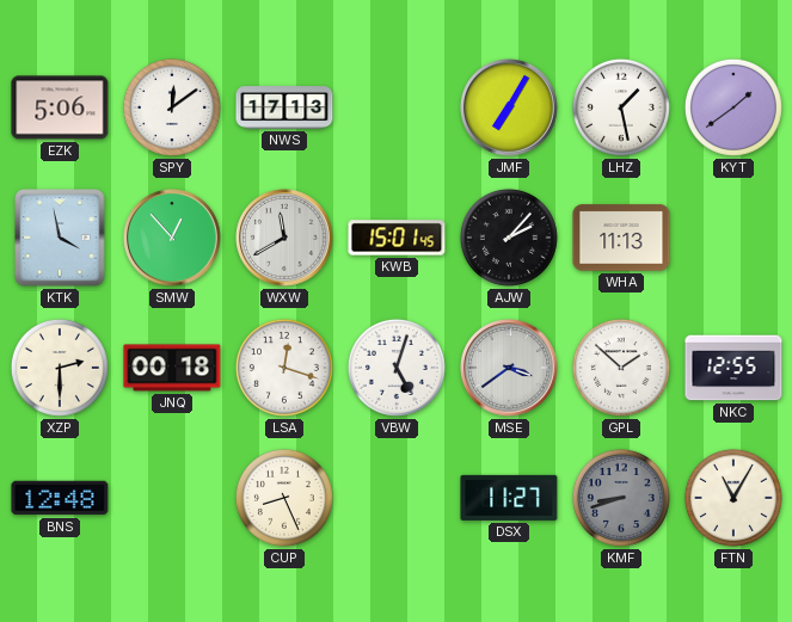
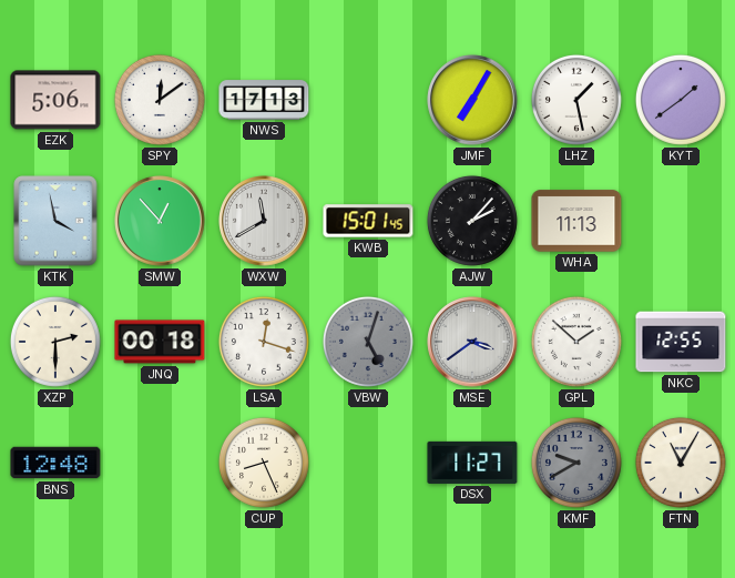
VBW dial: white -> grey (368, 342)
KMF: 8:42 -> 9:40 (576, 463)
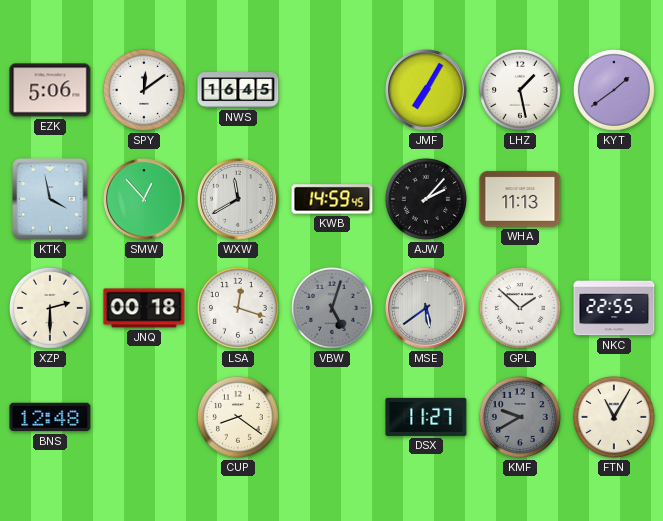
NWS: 17:13 -> 16:45 (238, 90)
KWB: 15:01 -> 14:59 (332, 199)
MSE: 3:39 -> 5:39 (426, 308)
NKC: 12:55 -> 22:55 (614, 308)
CUP: 8:26 -> 8:21 (238, 417)
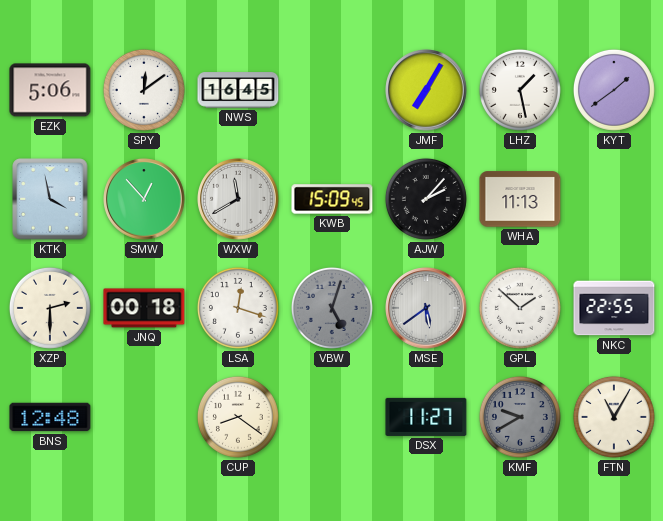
KWB: 14:59 -> 15:09 (332, 199)
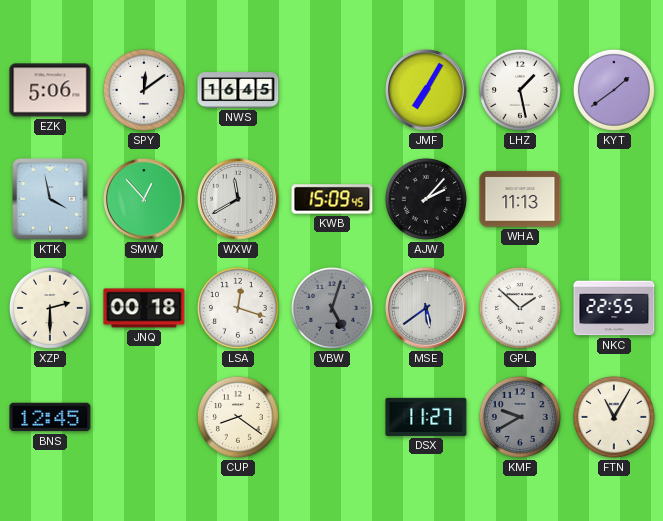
BNS: 12:48 -> 12:45 (50, 417)
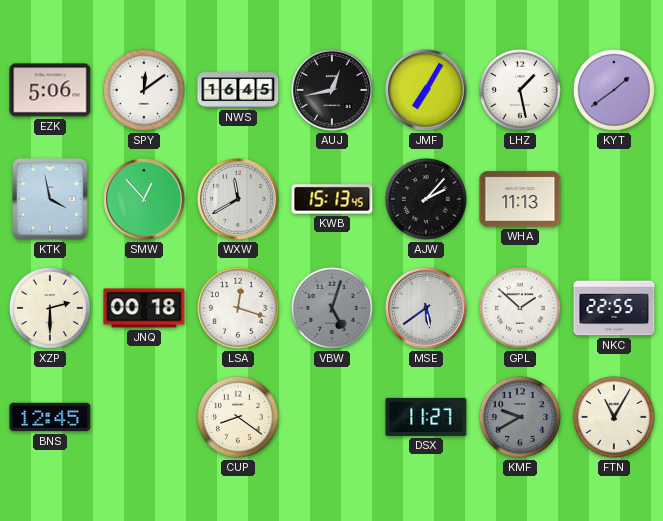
AUJ: none -> 12:43 (332, 90)
KWB: 15:09 -> 15:13 (332, 199)
